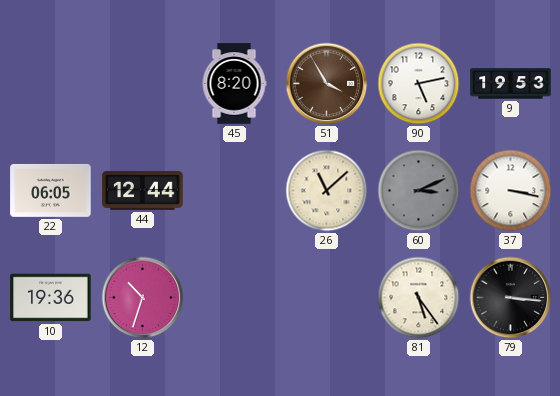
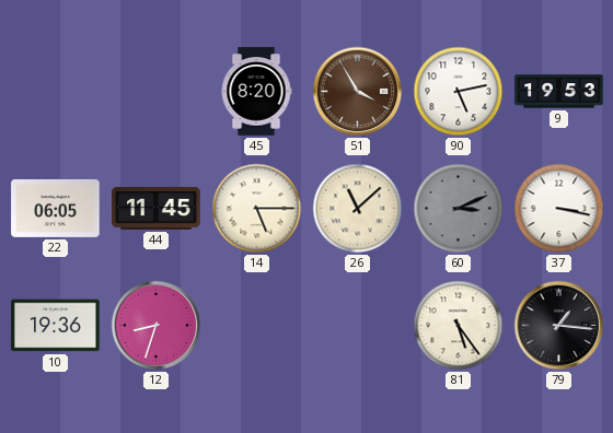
44: 12:44 -> 11:45 (157, 208)
14: none -> 5:15 (257, 209)
12: 10:33 -> 8:33 (157, 326)
79: 3:16 -> 1:16 (559, 326)
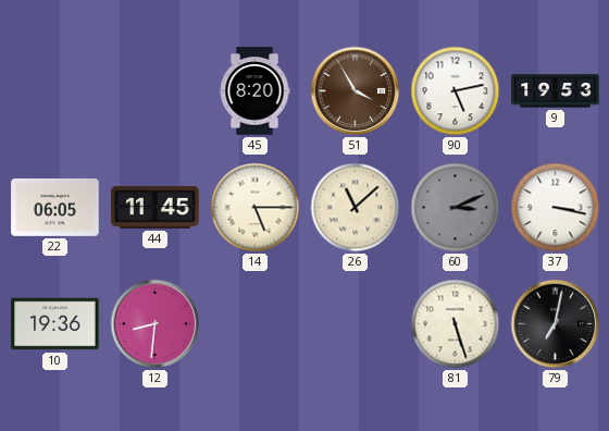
12: 8:33 -> 8:31 (156, 324)
81: 5:24 -> 5:27 (456, 324)
79: 1:16 -> 7:02 (556, 324)
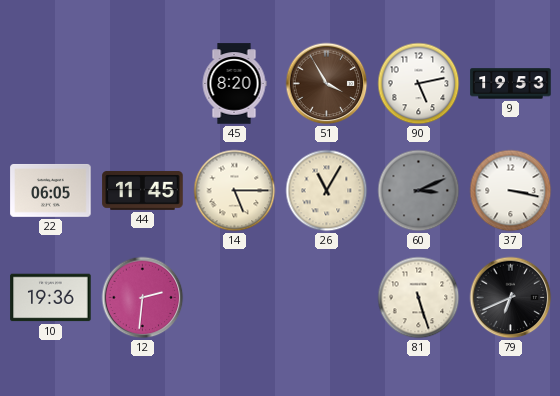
26: 11:08 -> 11:05 (327, 191)
12: 8:31 -> 2:31 (143, 298)
79: 7:02 -> 6:41 (511, 298)
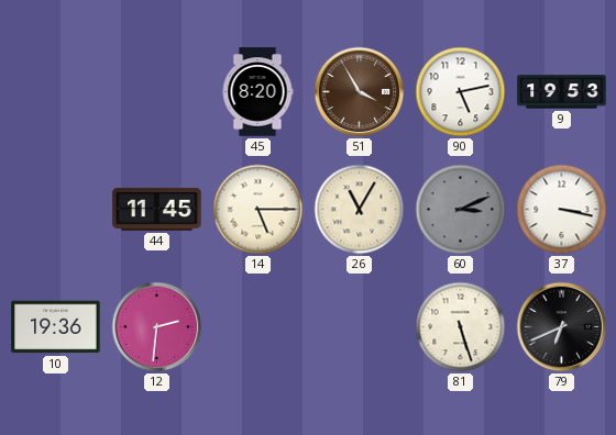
22: 06:05 -> none (51, 190)
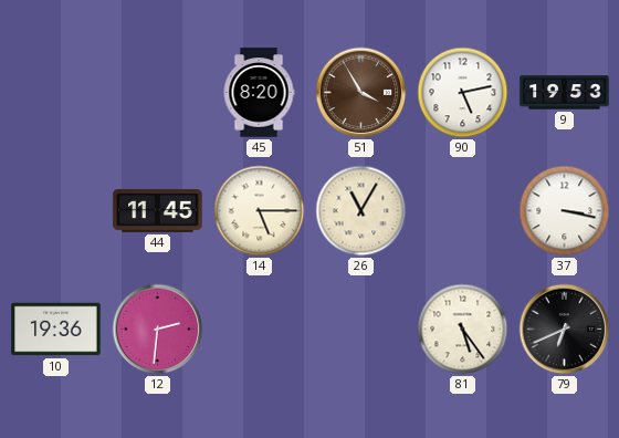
60: 3:11 -> none (461, 210)
81: 5:27 -> 5:24 (463, 330)
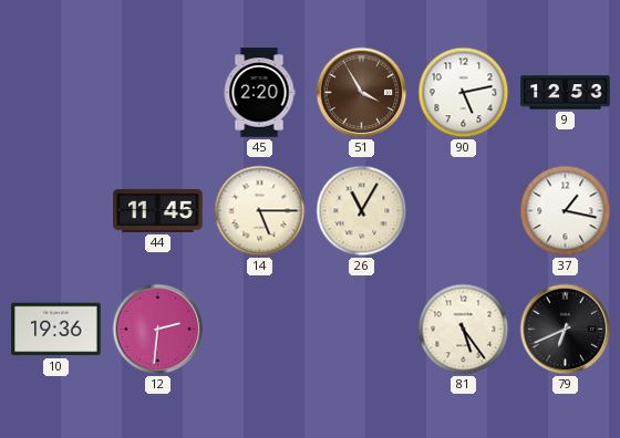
45: 8:20 -> 2:20 (259, 93)
9: 19:53 -> 12:53 (566, 93)
37: 3:17 -> 1:17 (566, 211)
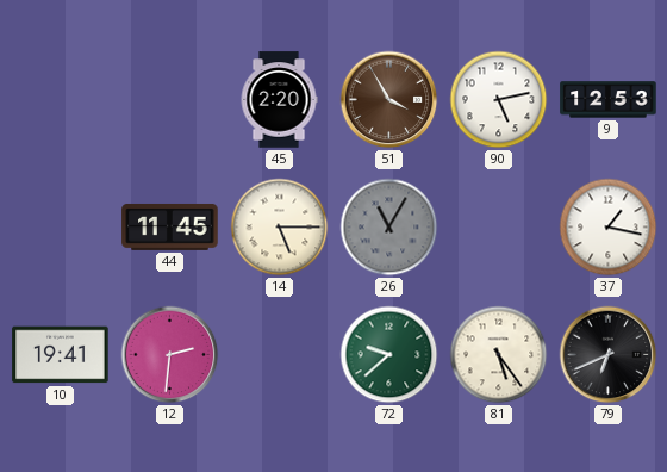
26 dial: cream -> grey (389, 228)
10: 19:36 -> 19:41 (61, 355)
72: none -> 9:38 (389, 355)
